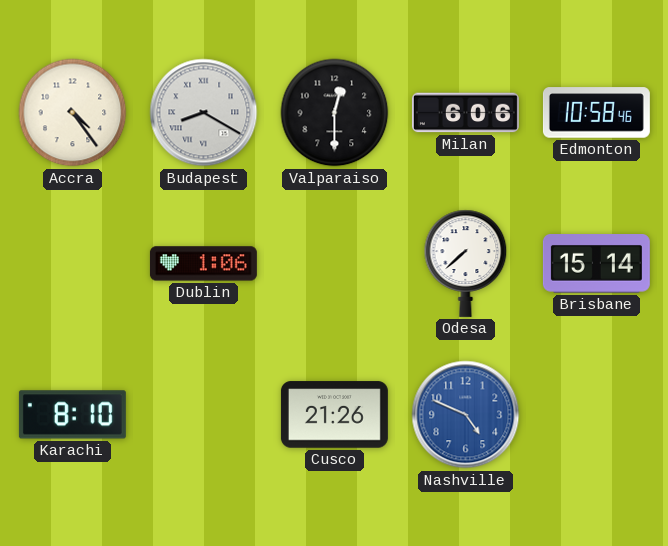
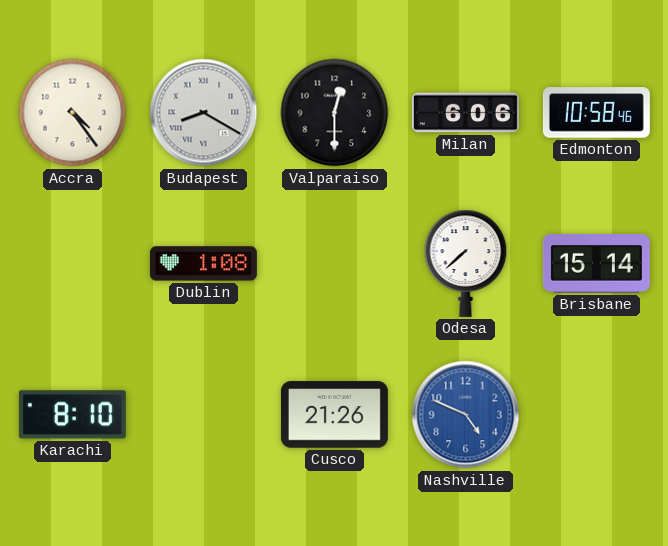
Dublin: 1:06 -> 1:08 (203, 264)
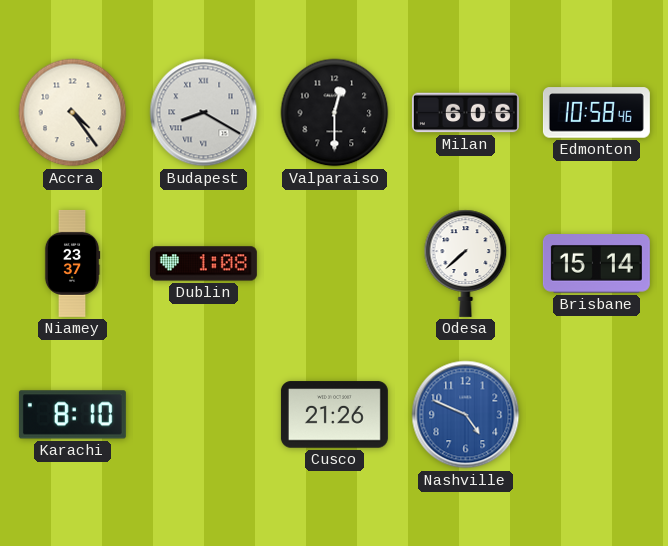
Niamey: none -> 23:37 (72, 263)
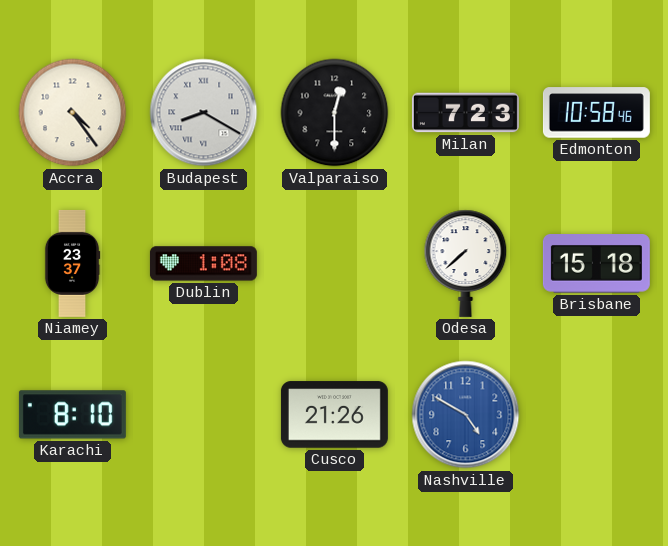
Milan: 6:06 -> 7:23 (465, 113)
Brisbane: 15:14 -> 15:18 (596, 264)
Nashville: 4:49 -> 4:50 (466, 415)
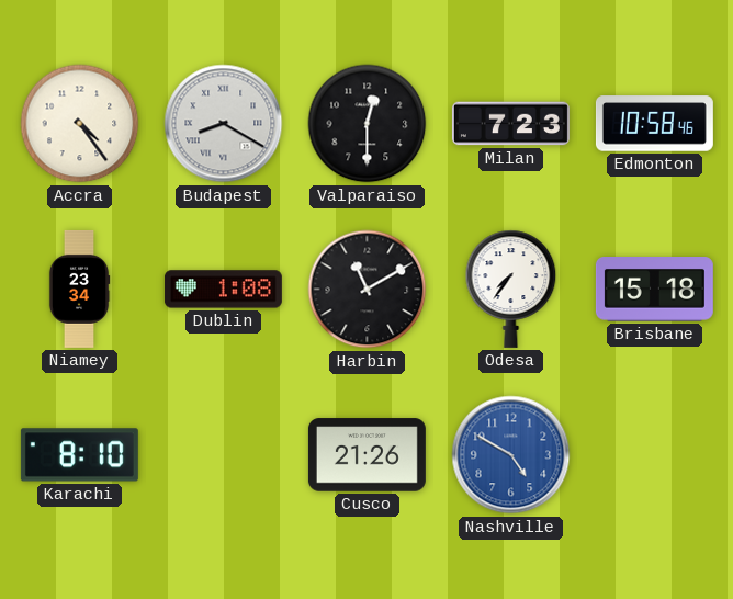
Niamey: 23:37 -> 23:34 (79, 289)
Harbin: none -> 11:10 (368, 290)
Odesa: 7:38 -> 7:36 (511, 289)
